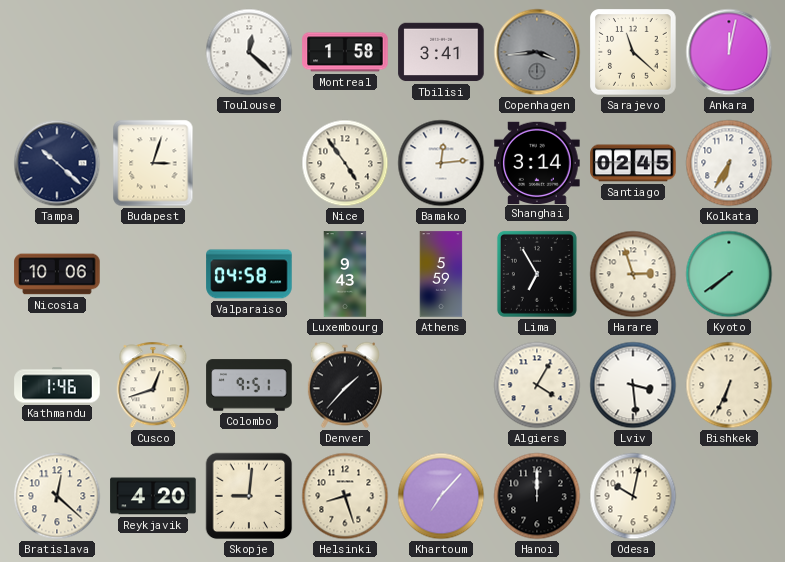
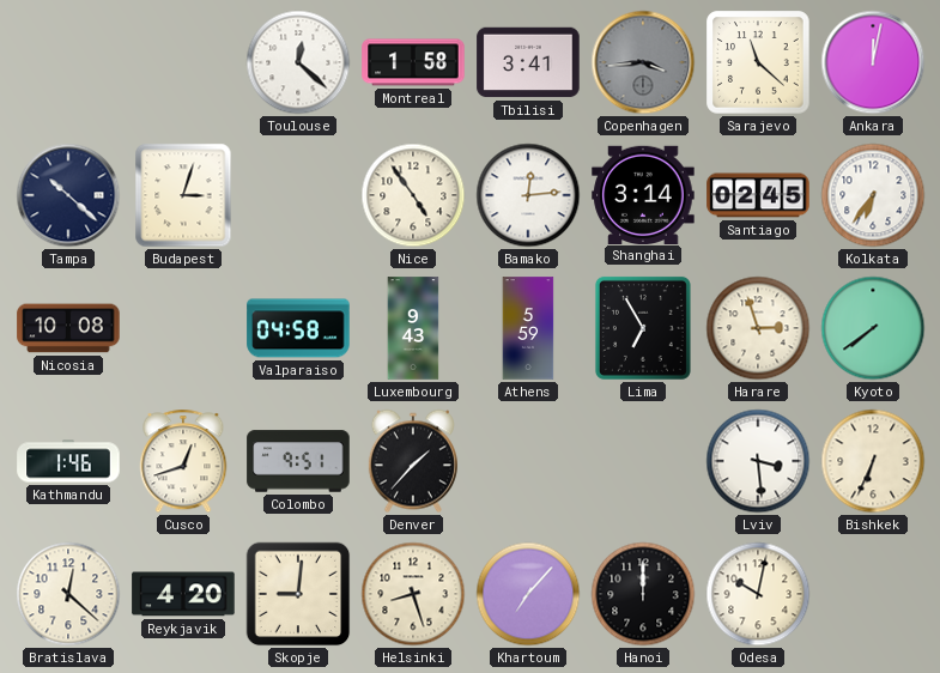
Kolkata: 6:35 -> 6:36 (873, 195)
Nicosia: 10:06 -> 10:08 (68, 328)
Algiers: 4:05 -> none (537, 385)
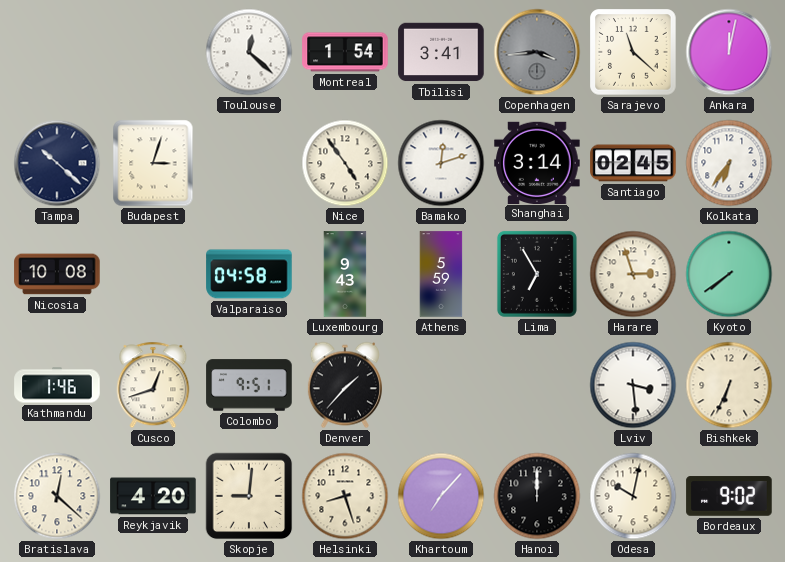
Montreal: 1:58 -> 1:54 (345, 52)
Bamako: 12:14 -> 12:12 (441, 163)
Bordeaux: none -> 9:02 (729, 496)
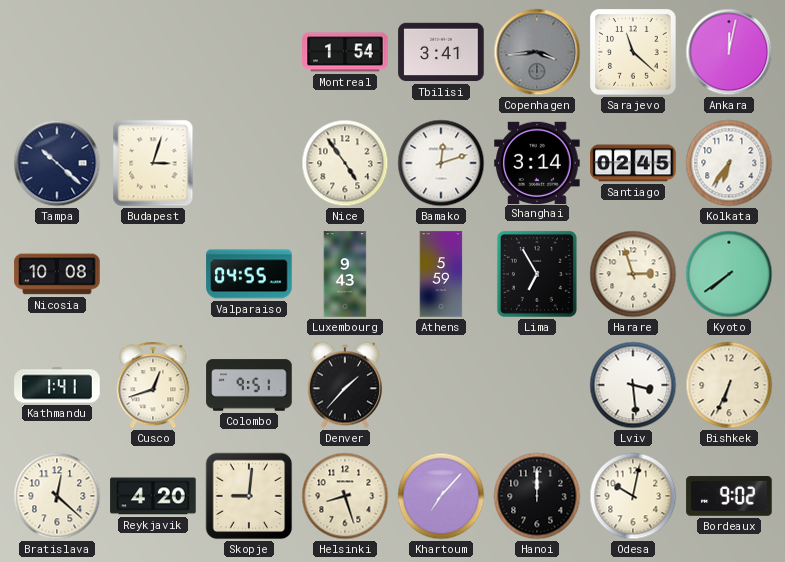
Toulouse: 12:22 -> none (249, 52)
Valparaiso: 04:58 -> 04:55 (249, 274)
Kathmandu: 1:46 -> 1:41 (57, 385)
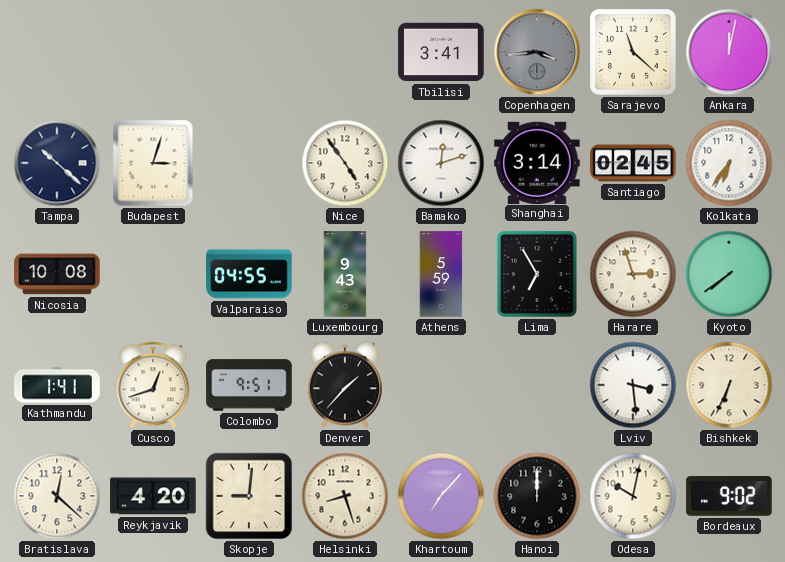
Montreal: 1:54 -> none (345, 52)
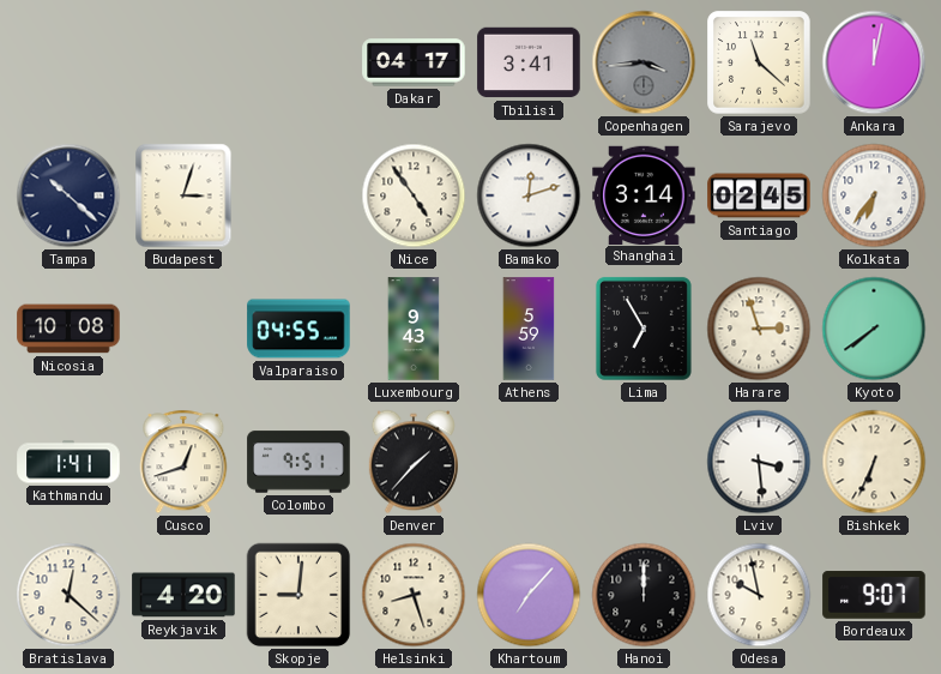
Dakar: none -> 04:17 (414, 62)
Odesa: 10:02 -> 9:58 (759, 595)
Bordeaux: 9:02 -> 9:07 (874, 595)
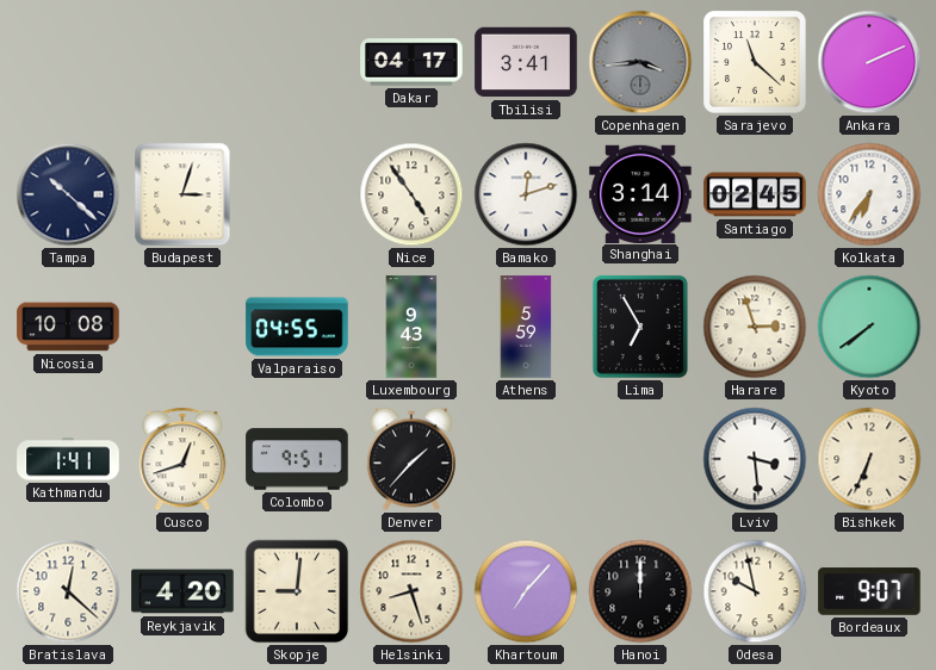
Ankara: 12:02 -> 2:11 (869, 62)
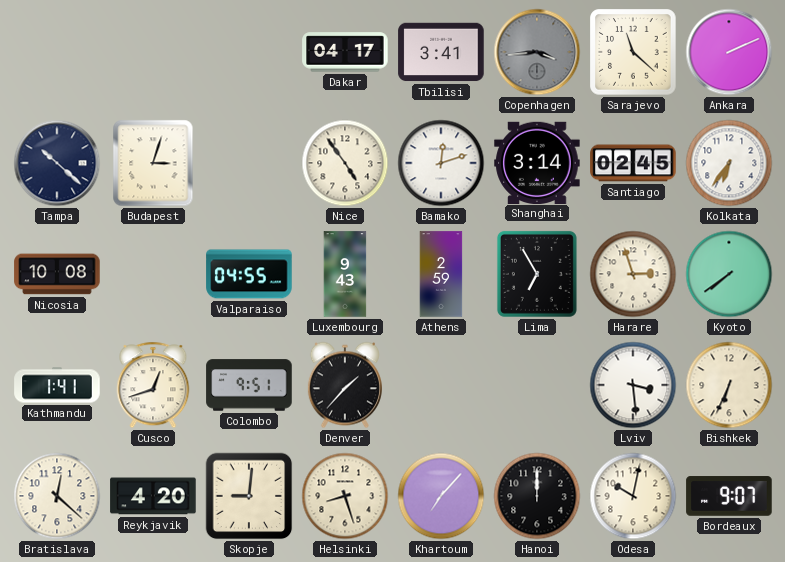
Athens: 5:59 -> 2:59 (441, 274)
Odesa: 9:58 -> 10:02 (633, 496)
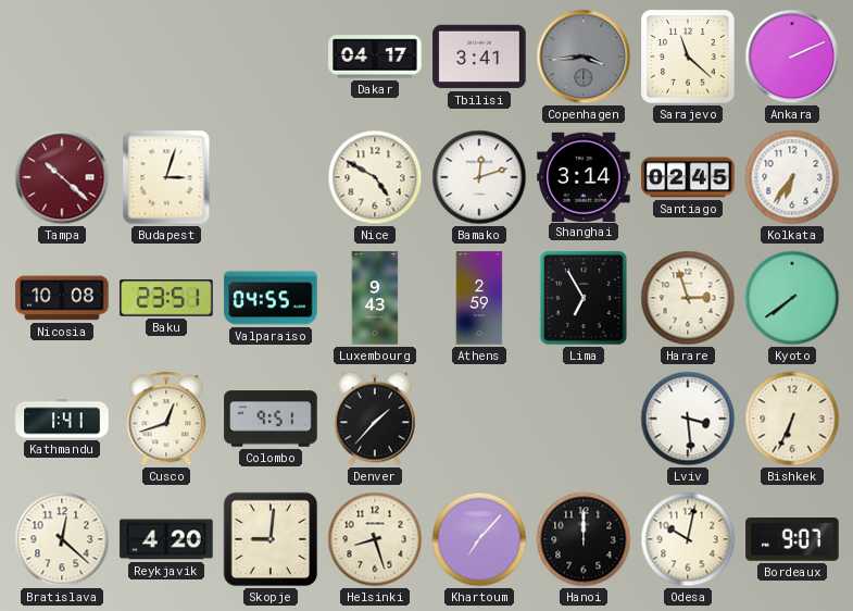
Tampa dial: navy -> burgundy (62, 177)
Nice: 4:54 -> 4:50 (375, 177)
Baku: none -> 23:51 (166, 298)
